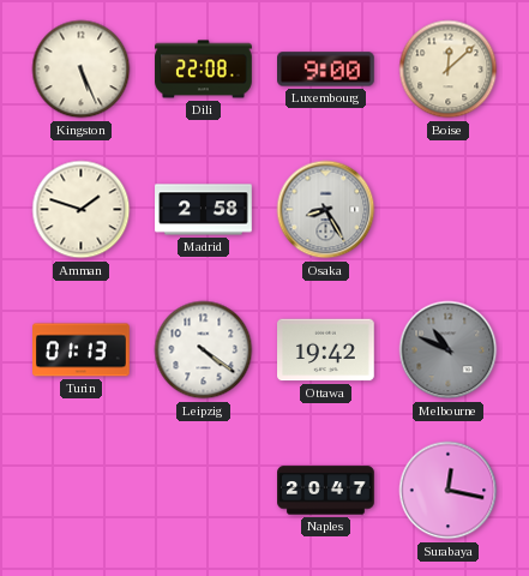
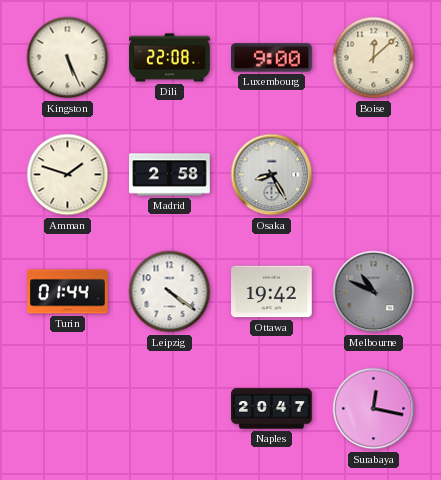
Turin: 01:13 -> 01:44 (68, 292)
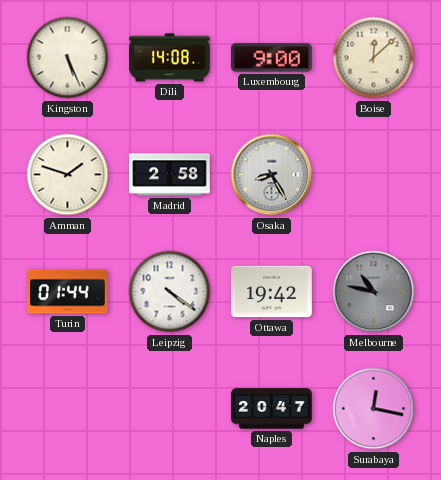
Dili: 22:08 -> 14:08 (170, 58)
Melbourne: 10:49 -> 10:47 (374, 292)
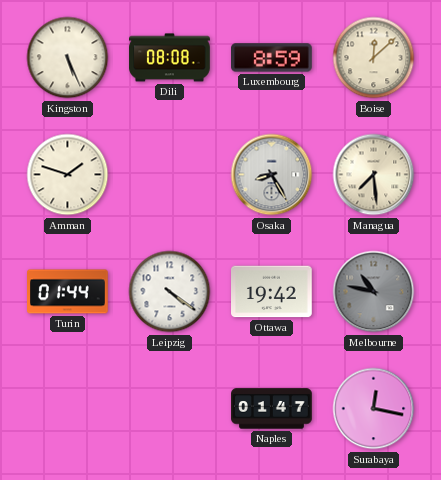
Dili: 14:08 -> 08:08 (170, 58)
Luxembourg: 9:00 -> 8:59 (272, 58)
Madrid: 2:58 -> none (170, 175)
Managua: none -> 7:29 (374, 175)
Naples: 20:47 -> 01:47 (272, 409)
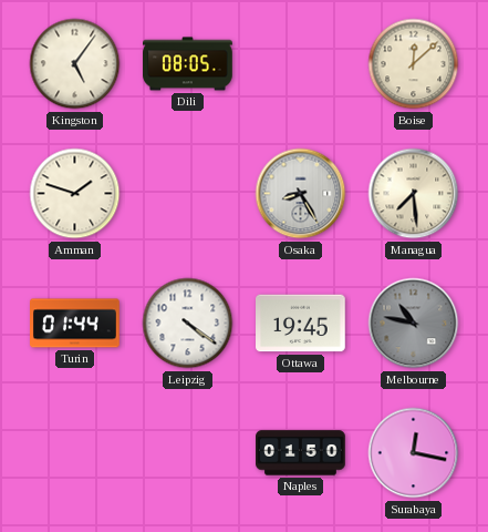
Kingston: 5:26 -> 5:06 (75, 64)
Dili: 08:08 -> 08:05 (188, 64)
Luxembourg: 8:59 -> none (272, 58)
Ottawa: 19:42 -> 19:45 (301, 324)
Naples: 01:47 -> 01:50 (301, 453)
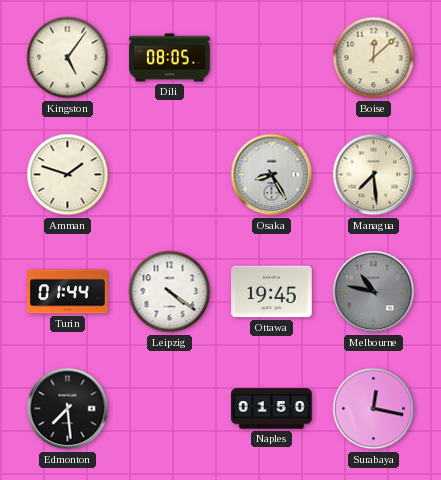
Edmonton: none -> 7:29 (68, 409)
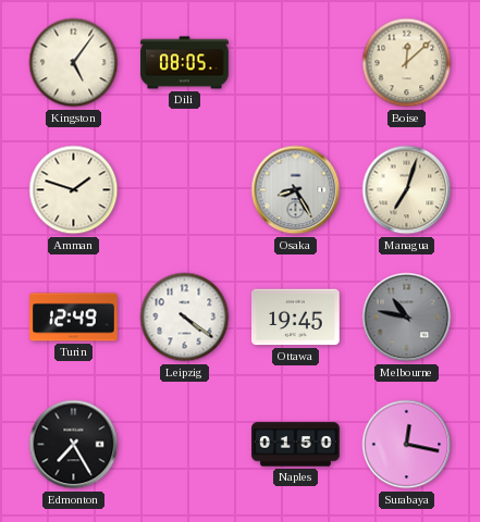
Managua: 7:29 -> 7:03 (407, 190)
Turin: 01:44 -> 12:49 (74, 318)
Edmonton: 7:29 -> 7:25 (74, 445)
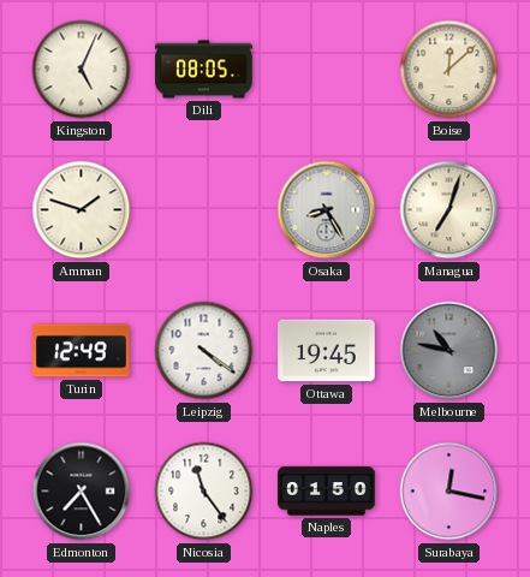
Kingston: 5:06 -> 5:04 (82, 70)
Nicosia: none -> 11:24 (204, 492)
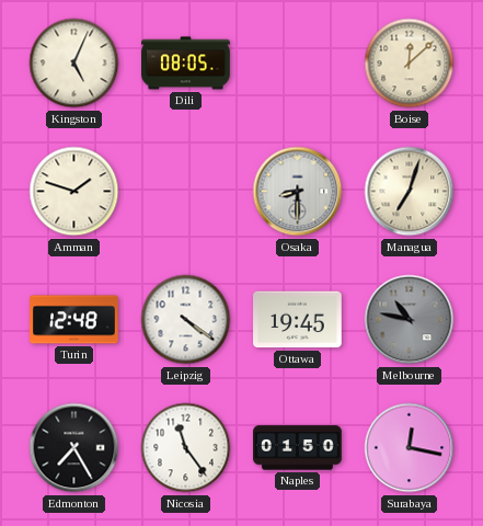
Osaka: 8:25 -> 8:30 (298, 192)
Turin: 12:49 -> 12:48 (74, 320)
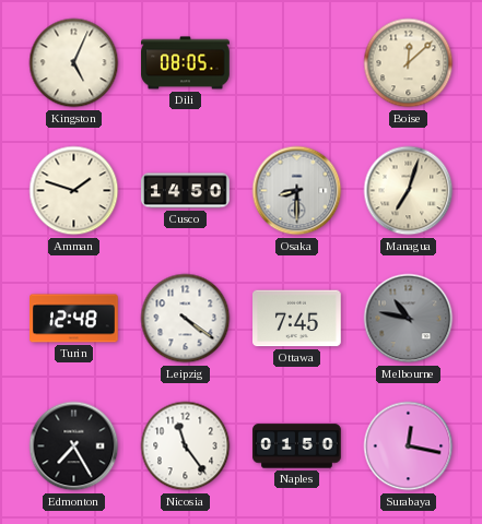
Cusco: none -> 14:50 (186, 191)
Ottawa: 19:45 -> 7:45 (297, 319)
